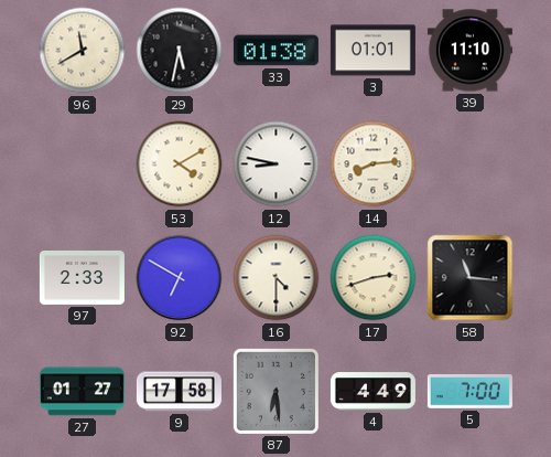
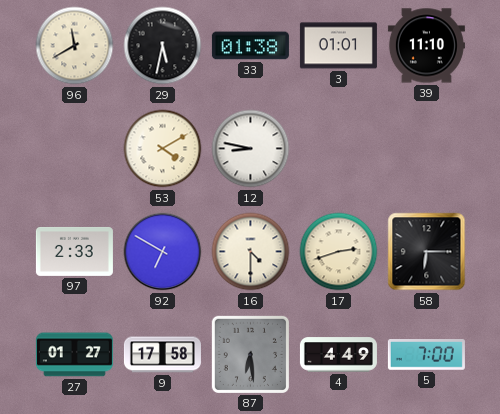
14: 8:14 -> none (374, 164)
58: 11:16 -> 6:15 (427, 252)
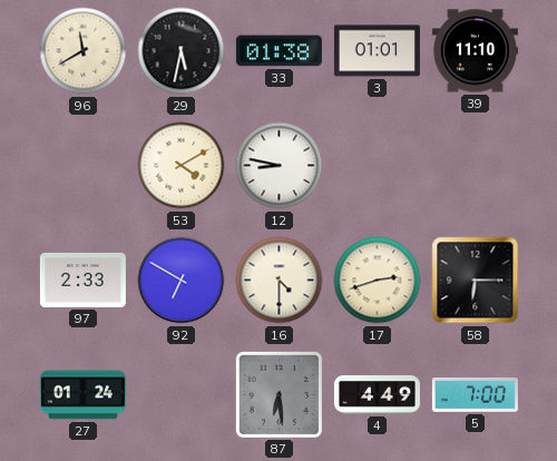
27: 01:27 -> 01:24 (82, 395)
9: 17:58 -> none (162, 355)
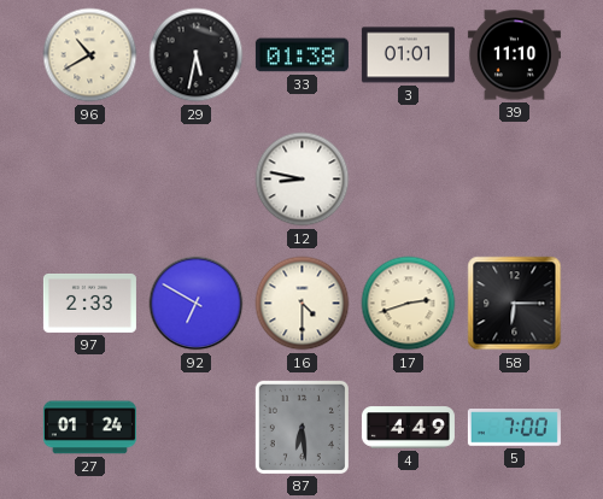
96: 11:40 -> 10:40 (90, 55)
53: 4:10 -> none (182, 166)
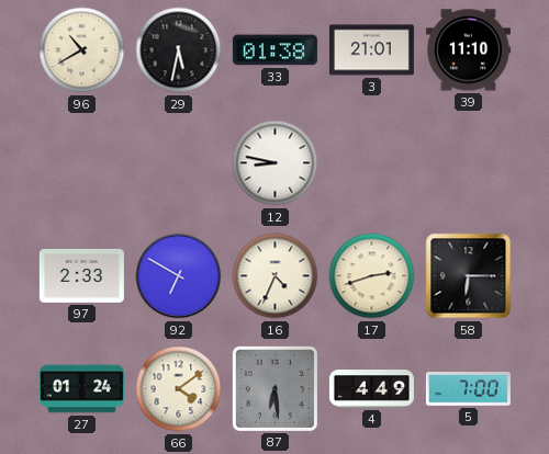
3: 01:01 -> 21:01 (371, 50)
16: 4:30 -> 4:34 (276, 276)
66: none -> 4:09 (179, 389)
